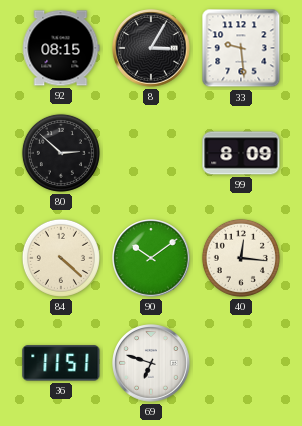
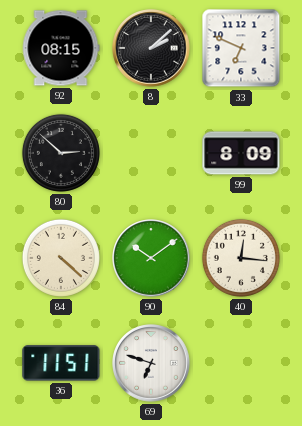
8: 3:05 -> 2:08 (151, 48)
33: 9:29 -> 6:49 (241, 48)
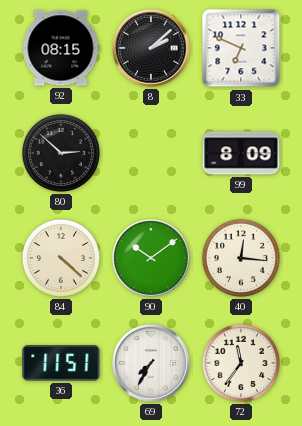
69: 6:48 -> 7:35 (151, 363)
72: none -> 11:36 (241, 363)
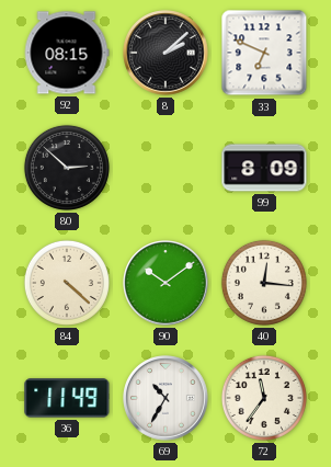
36: 11:51 -> 11:49 (67, 398)
69: 7:35 -> 10:35 (165, 398)
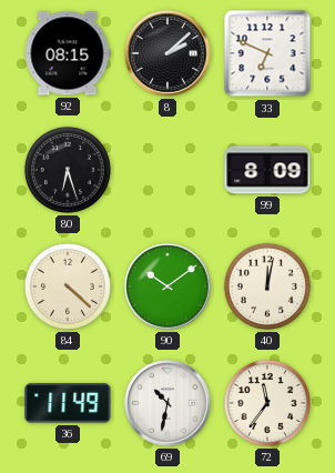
80: 2:52 -> 6:27 (68, 170)
40: 12:16 -> 12:02 (267, 286)
69: 10:35 -> 10:32 (167, 403)
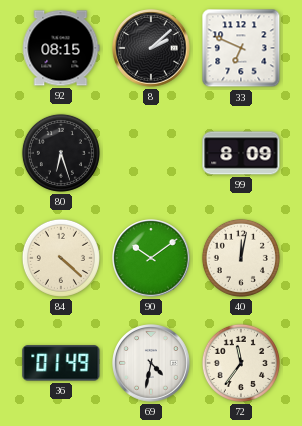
36: 11:49 -> 01:49 (61, 363)
69: 10:32 -> 4:32 (151, 363)
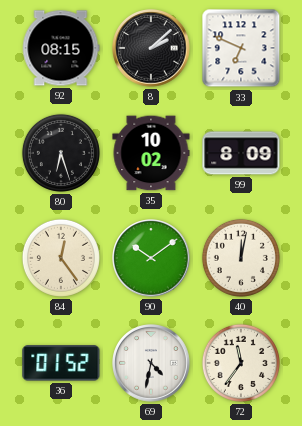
35: none -> 10:02 (151, 153)
84: 4:22 -> 12:24 (61, 258)
36: 01:49 -> 01:52 (61, 363)
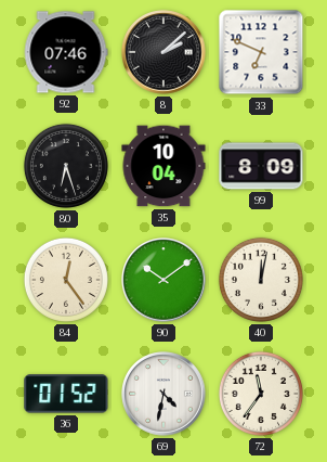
92: 08:15 -> 07:46 (66, 52)
35: 10:02 -> 10:04 (163, 166)
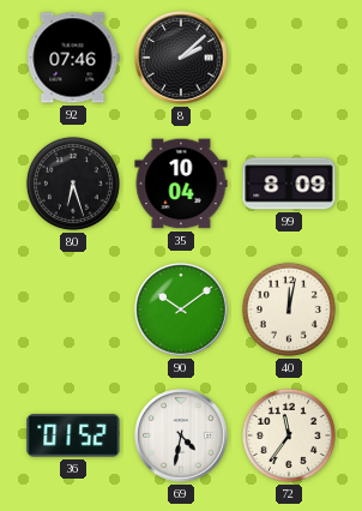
33: 6:49 -> none (261, 52)
84: 12:24 -> none (66, 280)
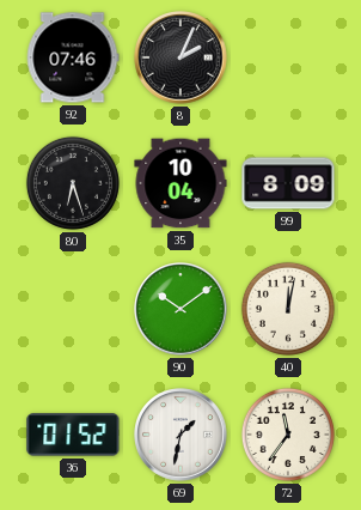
8: 2:08 -> 2:04 (180, 57)
69: 4:32 -> 1:32 (180, 435)
